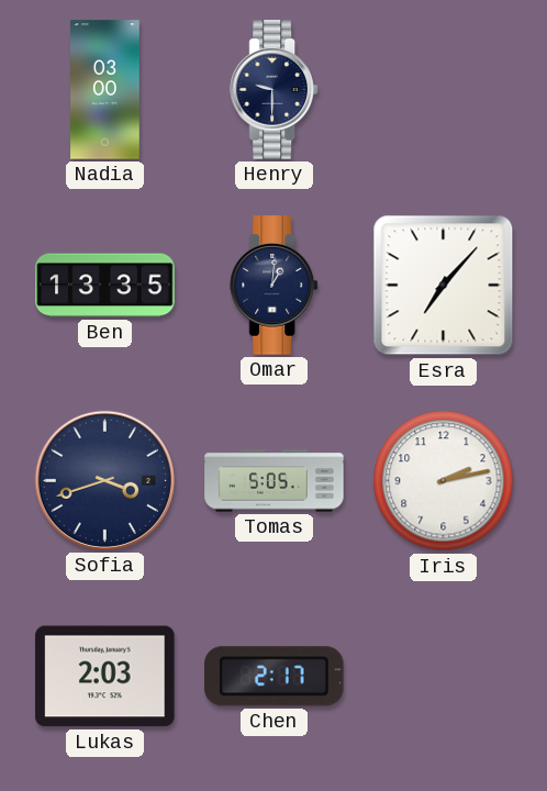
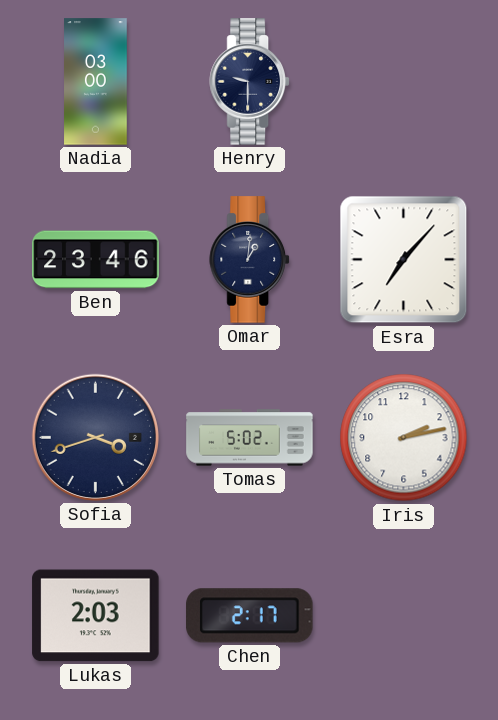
Ben: 13:35 -> 23:46 (96, 260)
Tomas: 5:05 -> 5:02 (250, 438)
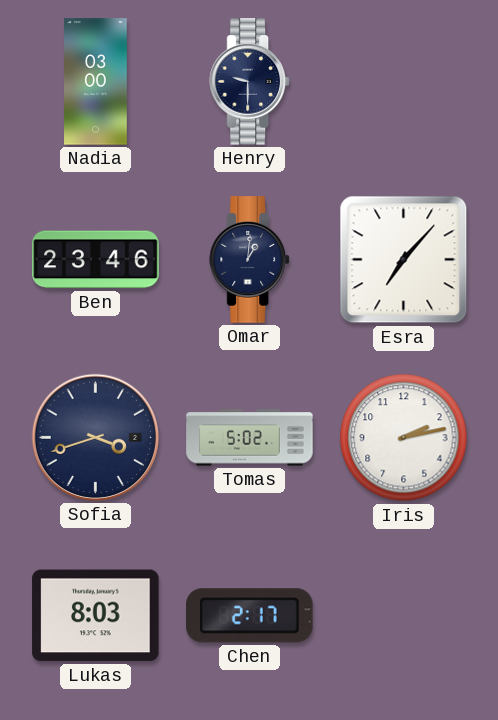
Lukas: 2:03 -> 8:03 (96, 616)
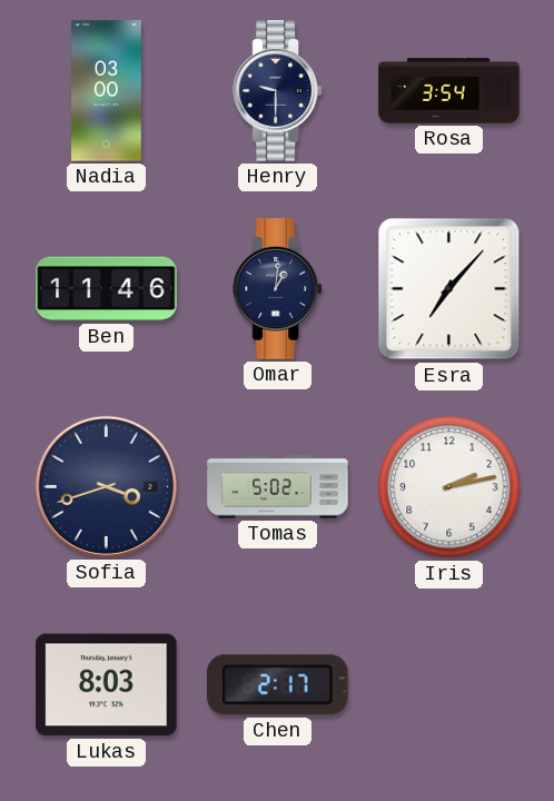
Rosa: none -> 3:54 (449, 91)
Ben: 23:46 -> 11:46 (107, 289)
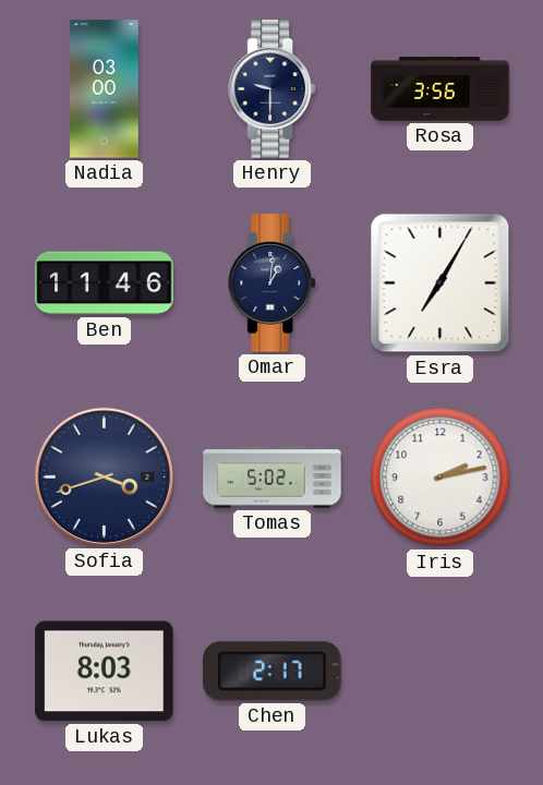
Rosa: 3:54 -> 3:56 (441, 89)
Esra: 7:07 -> 7:05 (441, 283)
